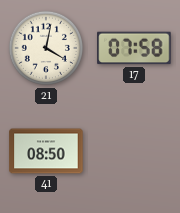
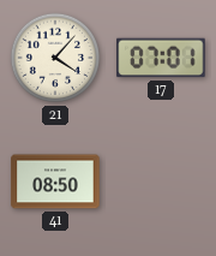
21: 4:02 -> 4:07 (55, 58)
17: 07:58 -> 07:01 (161, 58)
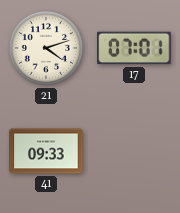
21: 4:07 -> 4:12 (46, 48)
41: 08:50 -> 09:33 (46, 151)
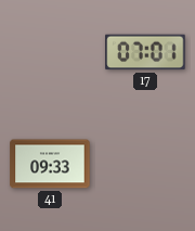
21: 4:12 -> none (46, 48)
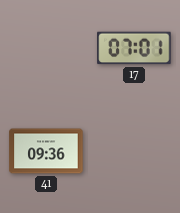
41: 09:33 -> 09:36 (46, 151)
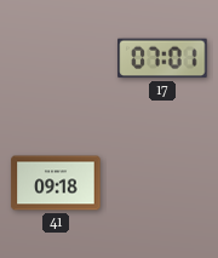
41: 09:36 -> 09:18 (56, 183)
